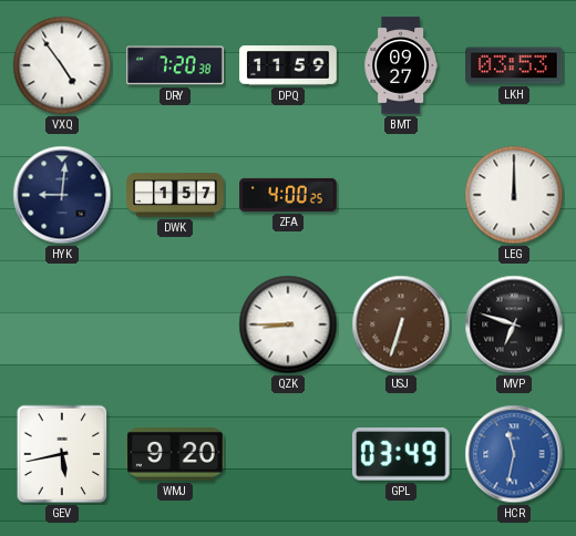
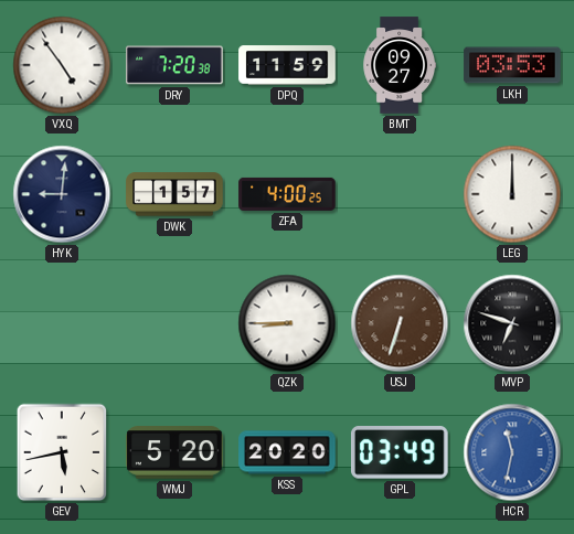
WMJ: 9:20 -> 5:20 (174, 452)
KSS: none -> 20:20 (287, 452)
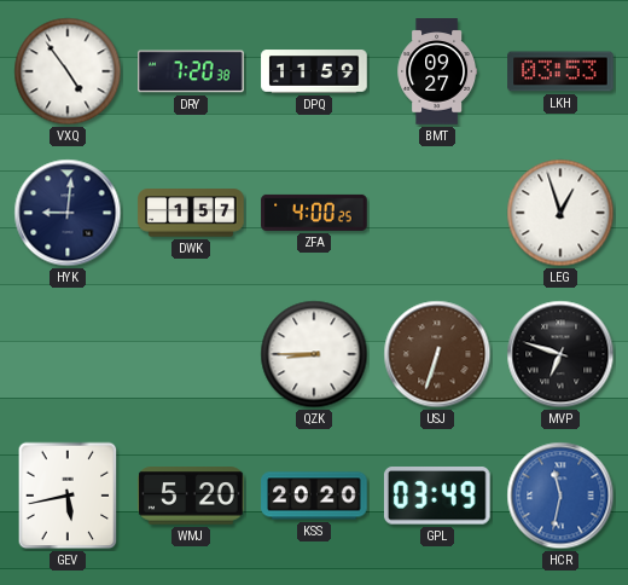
LEG: 12:00 -> 12:57 (560, 213)
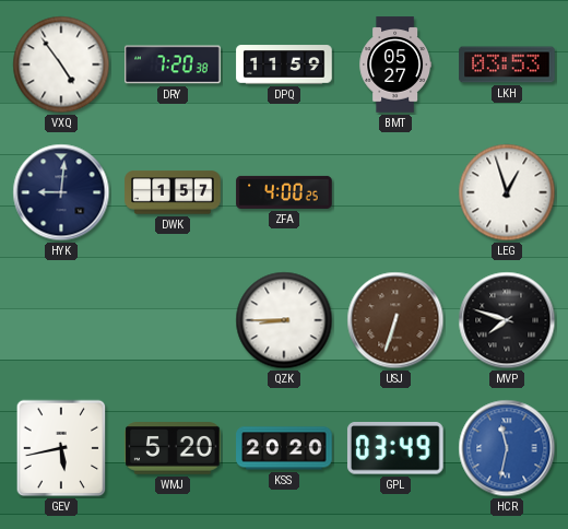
BMT: 09:27 -> 05:27 (394, 64)
MVP: 6:48 -> 7:48 (507, 320)
